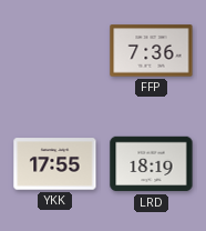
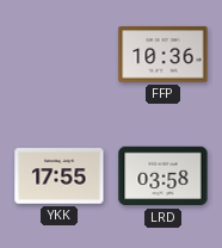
FFP: 7:36 -> 10:36 (164, 55)
LRD: 18:19 -> 03:58 (164, 176)
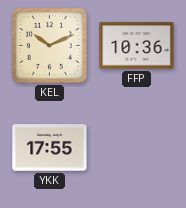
KEL: none -> 10:11 (49, 45)
LRD: 03:58 -> none (164, 176)
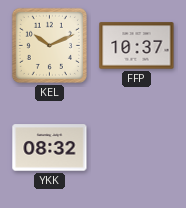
FFP: 10:36 -> 10:37 (137, 46)
YKK: 17:55 -> 08:32 (50, 148)
